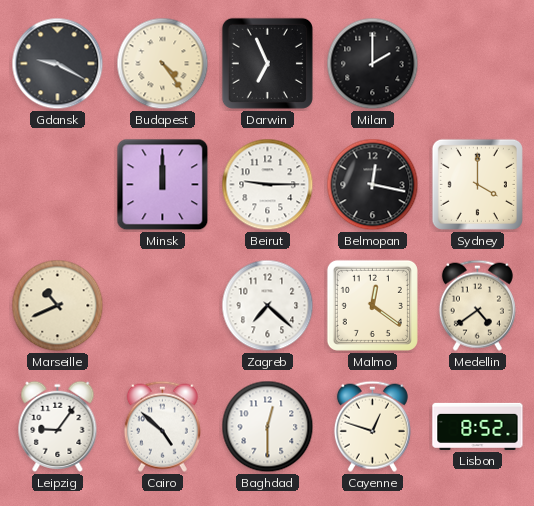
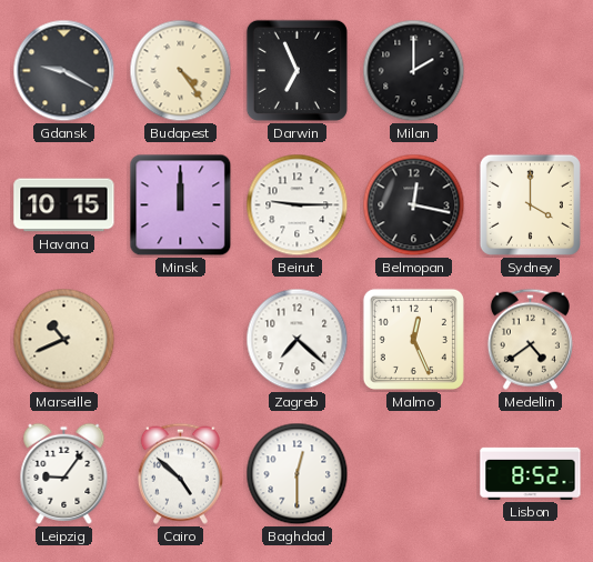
Havana: none -> 10:15 (64, 205)
Malmo: 12:21 -> 12:26 (413, 339)
Cayenne: 12:48 -> none (372, 426)
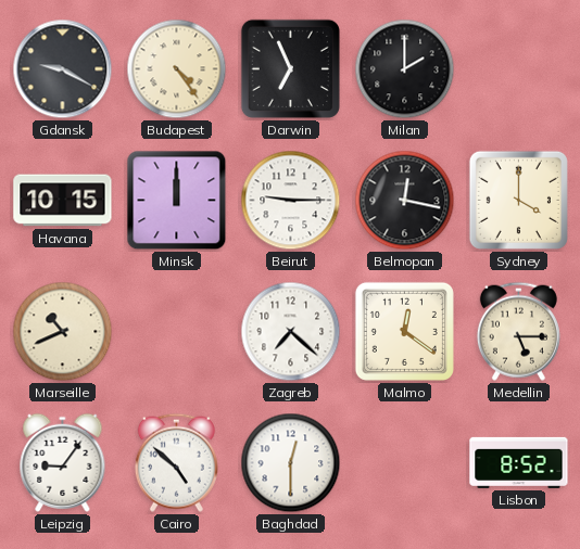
Malmo: 12:26 -> 12:21 (404, 331)
Medellin: 4:39 -> 5:15 (518, 331)
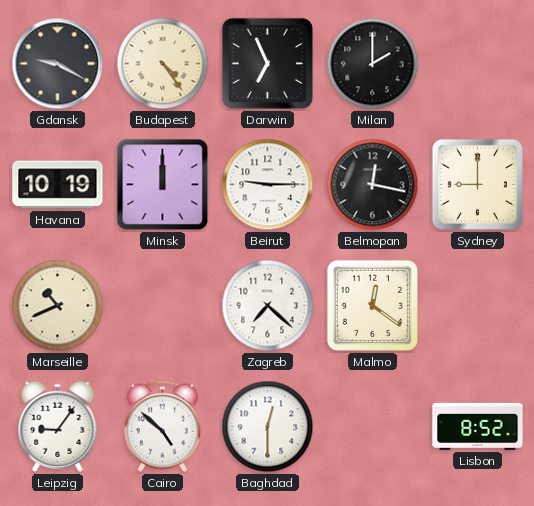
Havana: 10:15 -> 10:19 (58, 185)
Sydney: 4:00 -> 9:00 (477, 184)
Medellin: 5:15 -> none (518, 331)
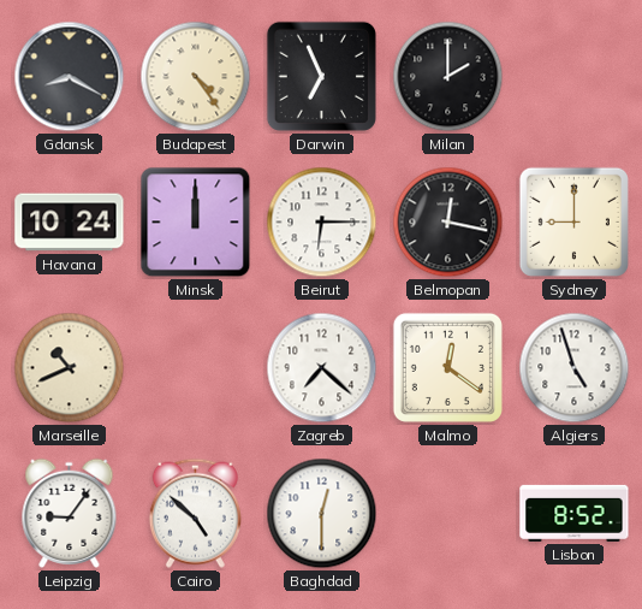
Gdansk: 9:20 -> 8:20 (70, 77)
Havana: 10:19 -> 10:24 (70, 223)
Beirut: 9:15 -> 6:15 (322, 223)
Algiers: none -> 4:57 (575, 368)
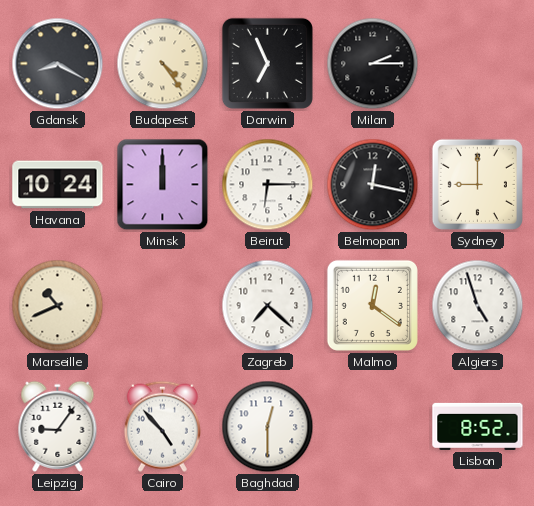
Milan: 2:00 -> 2:15 (373, 64)
Cairo: 4:52 -> 4:53 (162, 426)
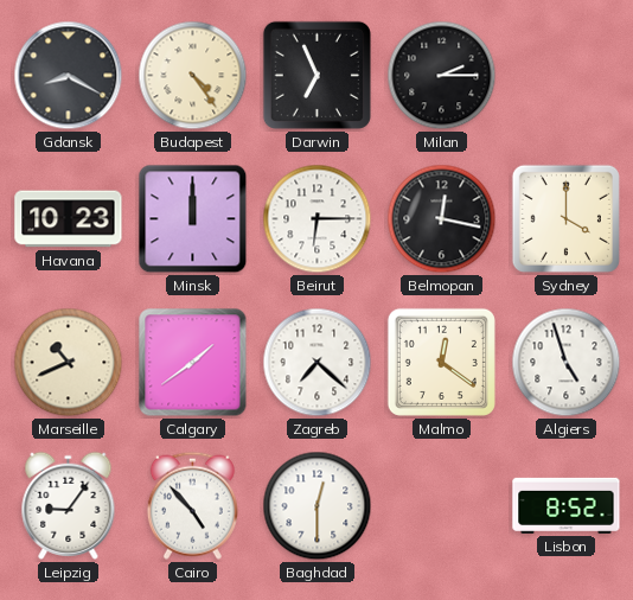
Havana: 10:24 -> 10:23 (69, 219)
Sydney: 9:00 -> 4:00 (565, 218)
Calgary: none -> 1:39 (193, 363)
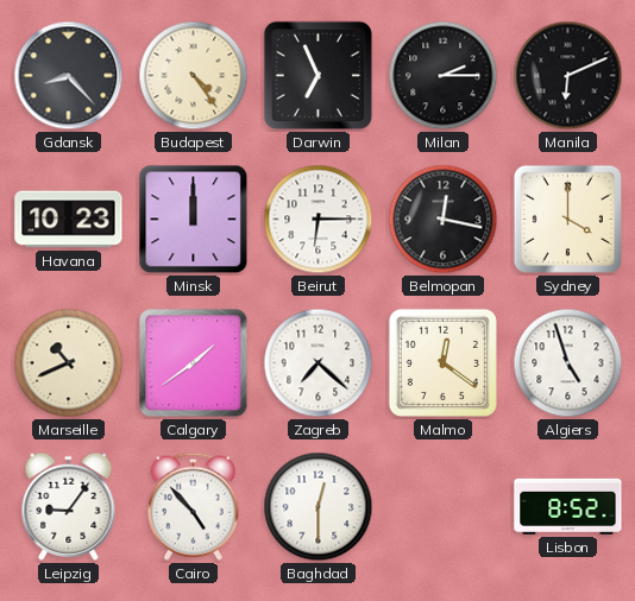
Gdansk: 8:20 -> 8:23 (69, 76)
Manila: none -> 6:11 (568, 76)
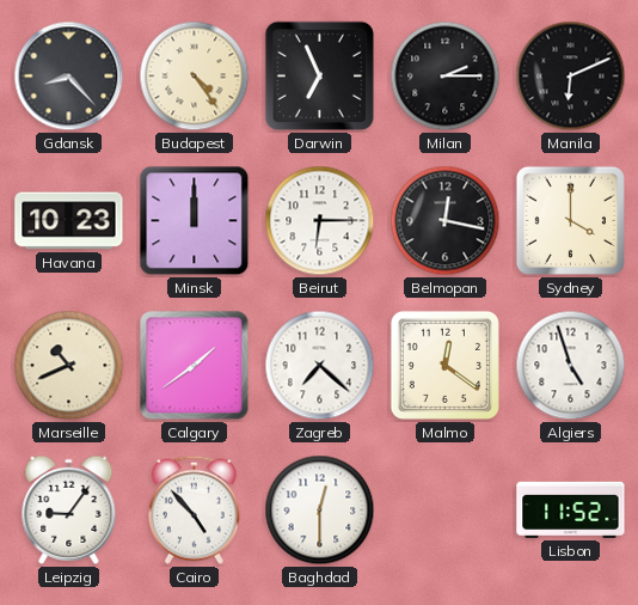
Lisbon: 8:52 -> 11:52 (571, 509)
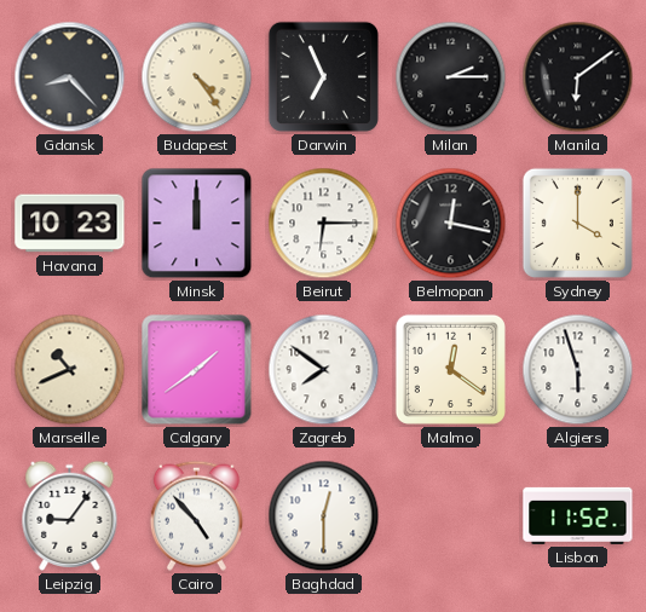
Manila: 6:11 -> 6:09 (578, 77)
Zagreb: 7:22 -> 7:51 (324, 370)
Algiers: 4:57 -> 5:57 (578, 370)
